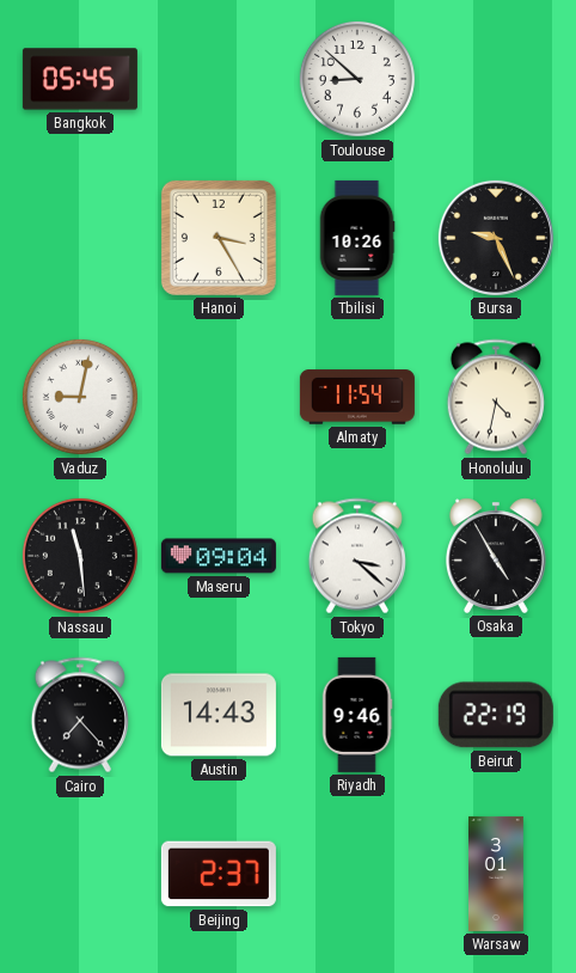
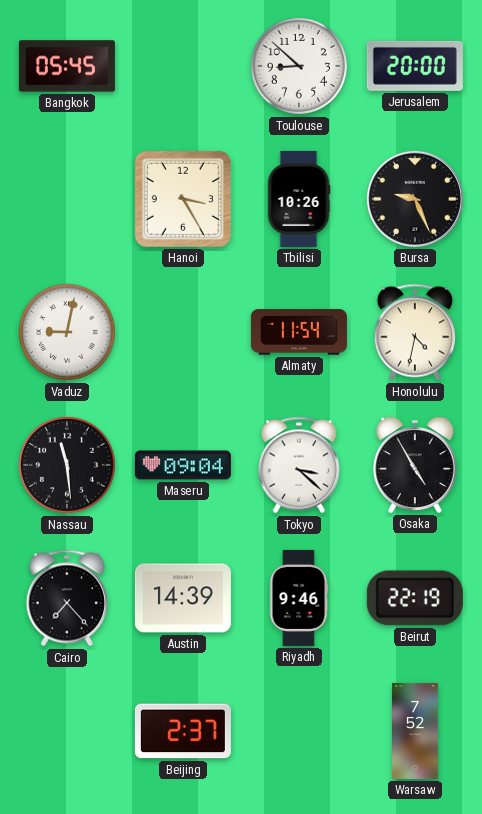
Jerusalem: none -> 20:00 (415, 66)
Austin: 14:43 -> 14:39 (183, 598)
Warsaw: 3:01 -> 7:52 (416, 731)
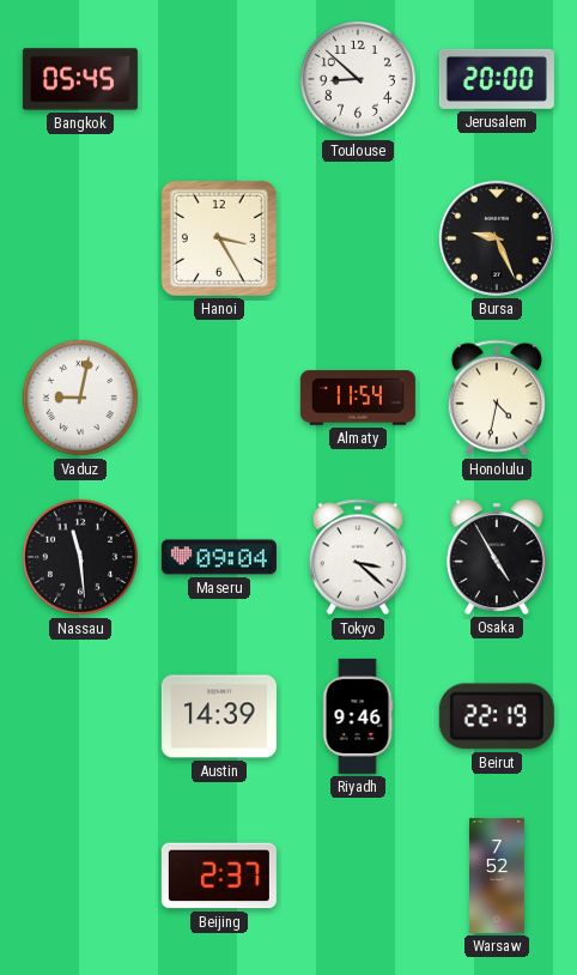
Tbilisi: 10:26 -> none (299, 199)
Cairo: 7:23 -> none (67, 598)
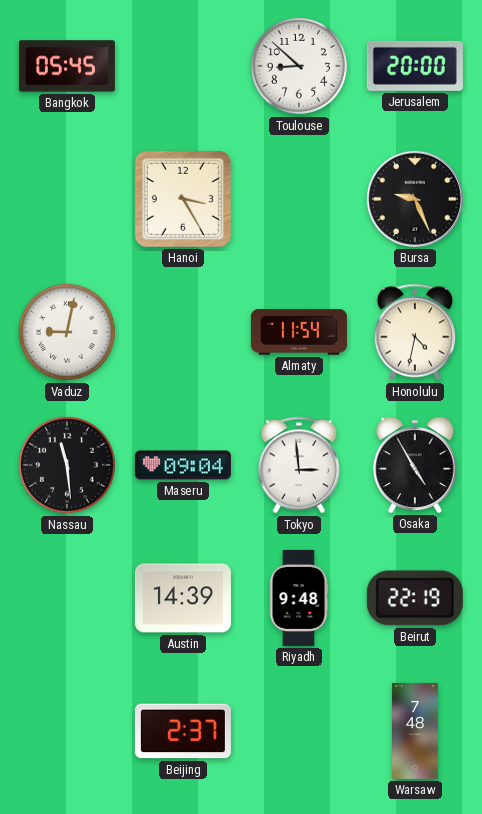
Tokyo: 3:22 -> 2:59 (299, 465)
Riyadh: 9:46 -> 9:48 (299, 598)
Warsaw: 7:52 -> 7:48 (416, 731)
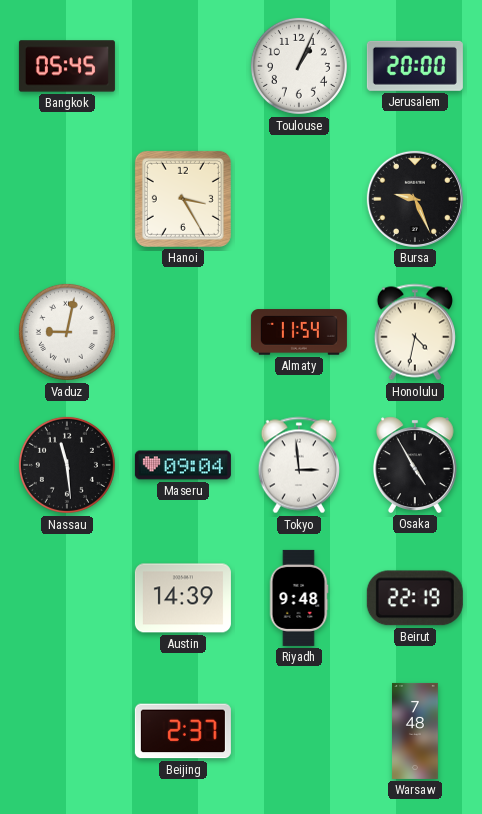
Toulouse: 8:52 -> 1:04 (299, 66)
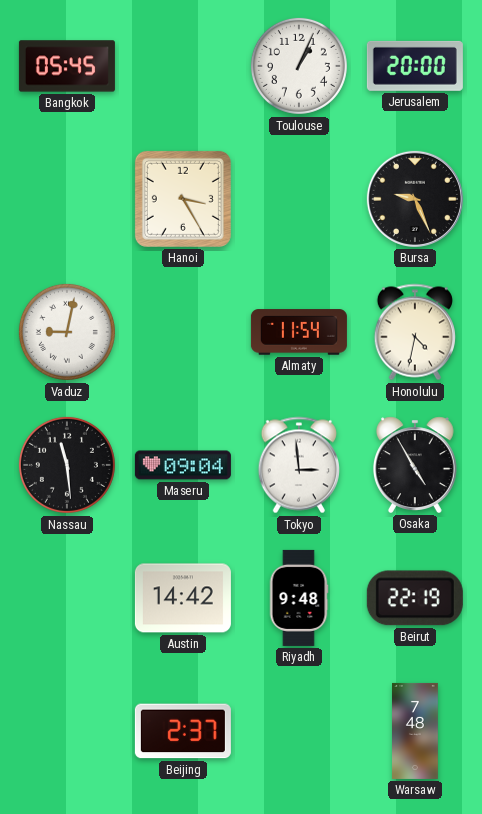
Austin: 14:39 -> 14:42 (183, 598)
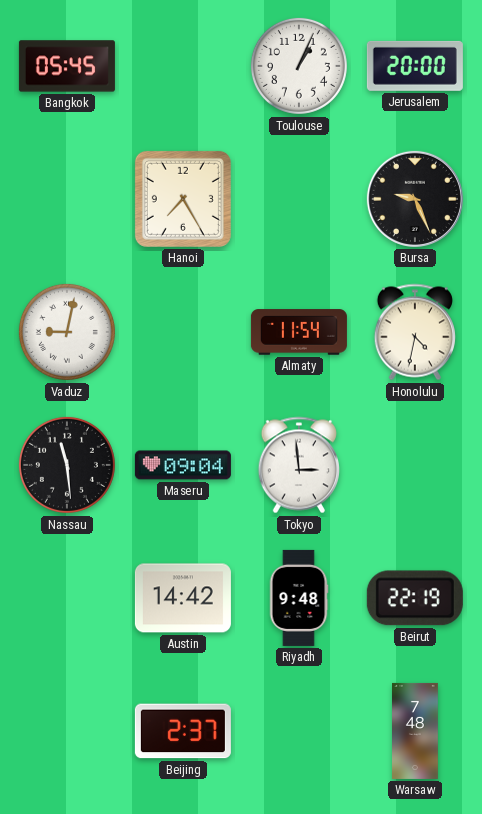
Hanoi: 3:25 -> 7:25 (183, 199)
Osaka: 4:55 -> none (415, 465)
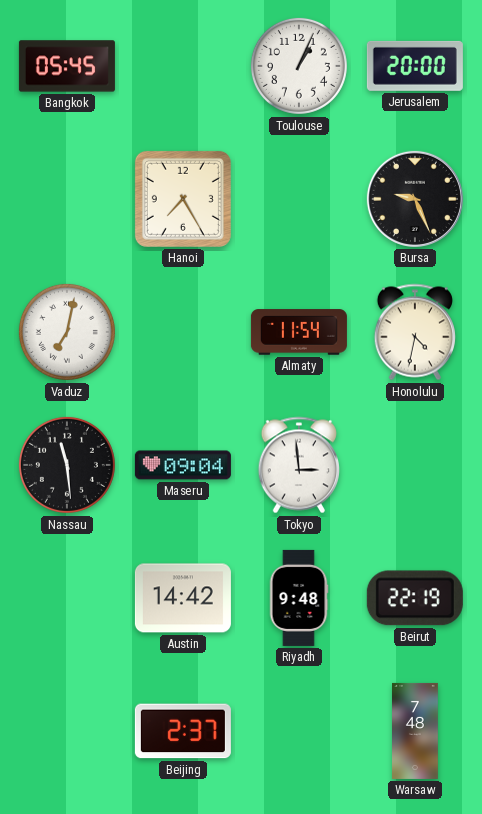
Vaduz: 9:02 -> 7:02 (67, 332)
